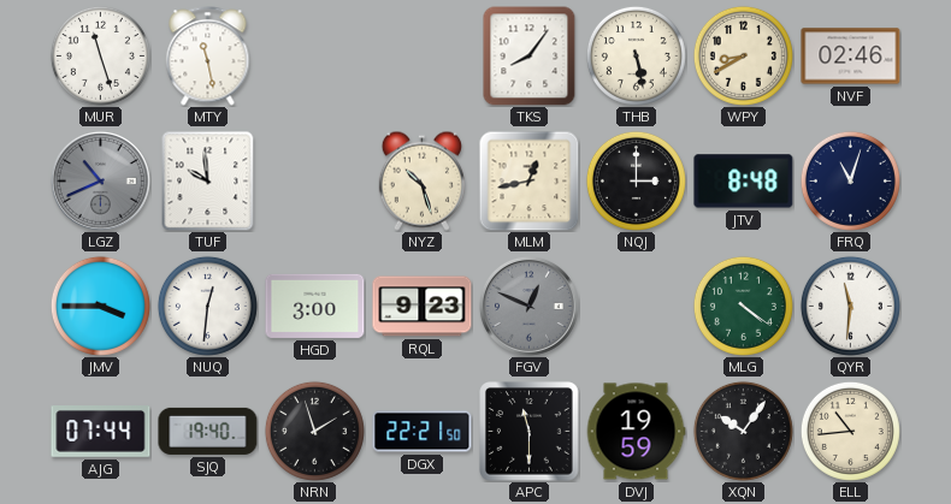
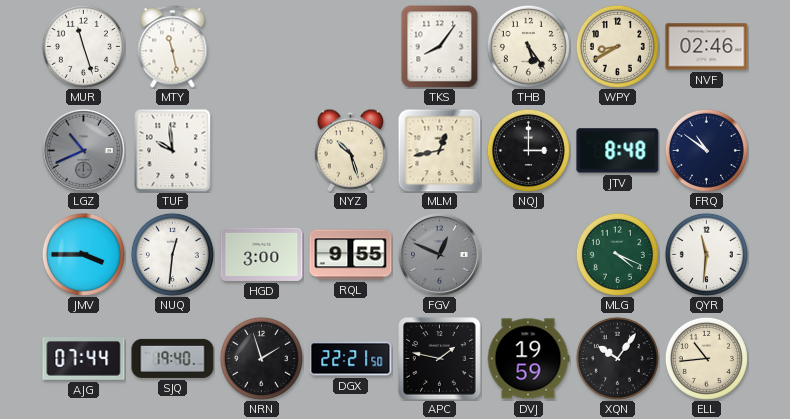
THB: 5:28 -> 5:24 (528, 46)
FRQ: 11:03 -> 10:51 (706, 150)
RQL: 9:23 -> 9:55 (351, 255)
MLG: 4:21 -> 4:19 (617, 254)
APC: 11:30 -> 1:47 (440, 359)
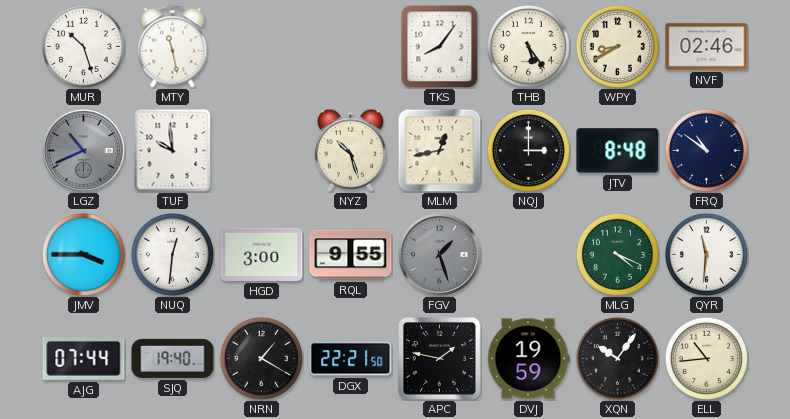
MUR: 11:27 -> 10:27 (83, 46)
FGV: 12:49 -> 1:27 (439, 254)
NRN: 1:57 -> 1:20 (261, 358)
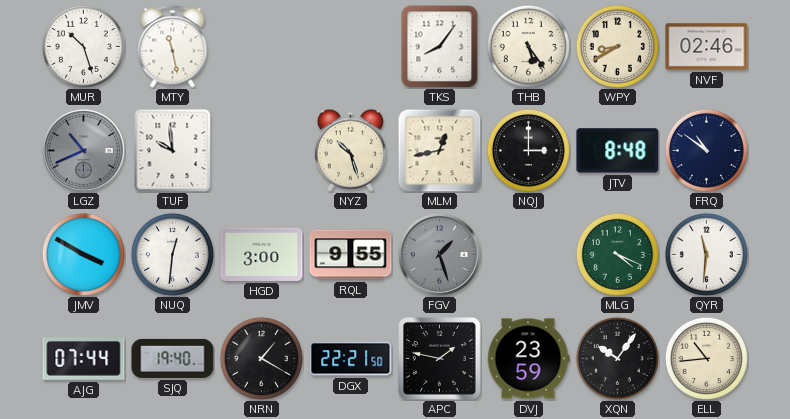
JMV: 3:45 -> 3:50 (83, 254)
DVJ: 19:59 -> 23:59 (528, 359)
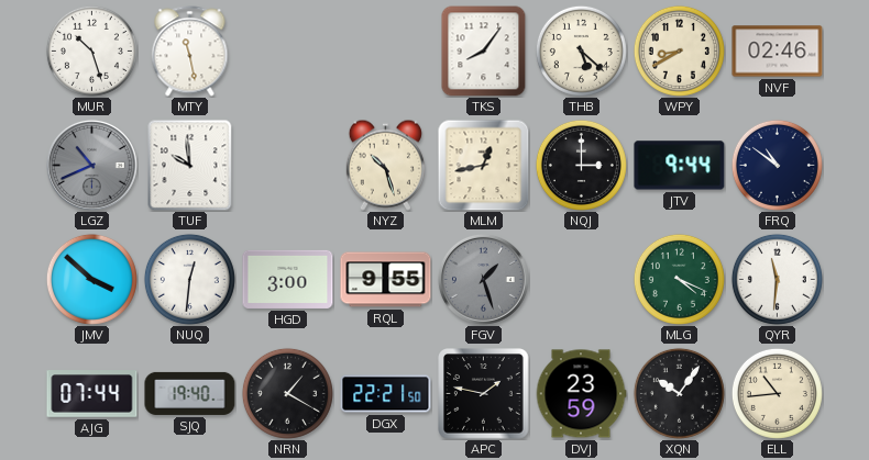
THB: 5:24 -> 5:22 (581, 51)
JTV: 8:48 -> 9:44 (680, 166)
JMV: 3:50 -> 3:52 (91, 279)
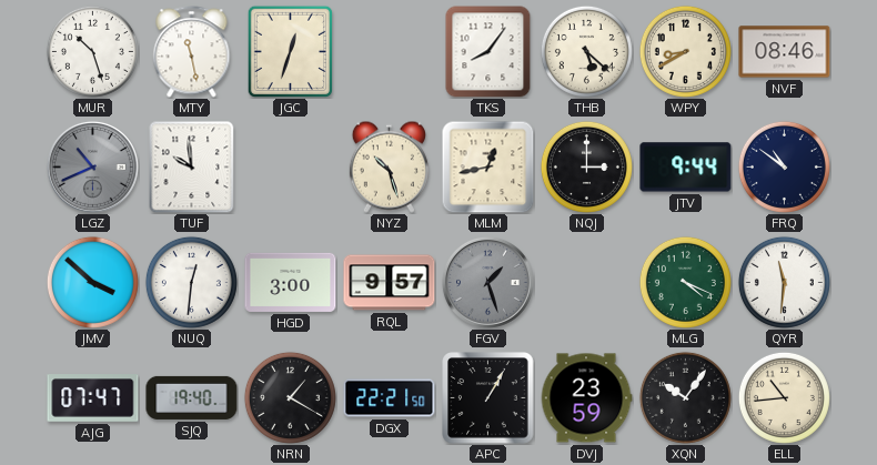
JGC: none -> 12:33 (291, 51)
NVF: 02:46 -> 08:46 (785, 52)
RQL: 9:55 -> 9:57 (390, 283)
AJG: 07:44 -> 07:47 (93, 398)
APC: 1:47 -> 1:05 (488, 398)
